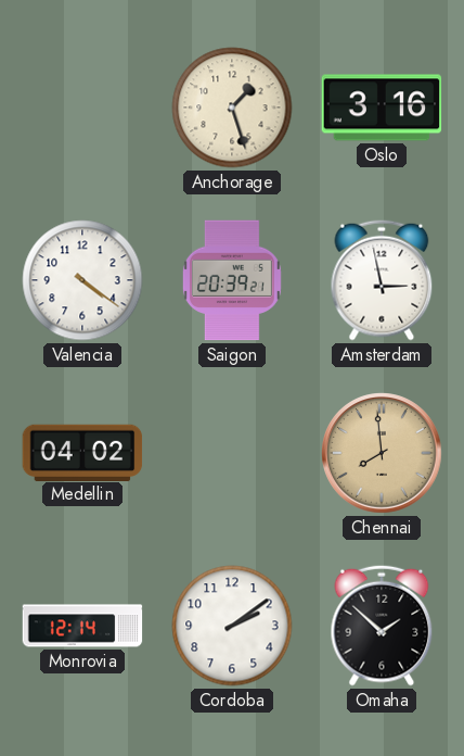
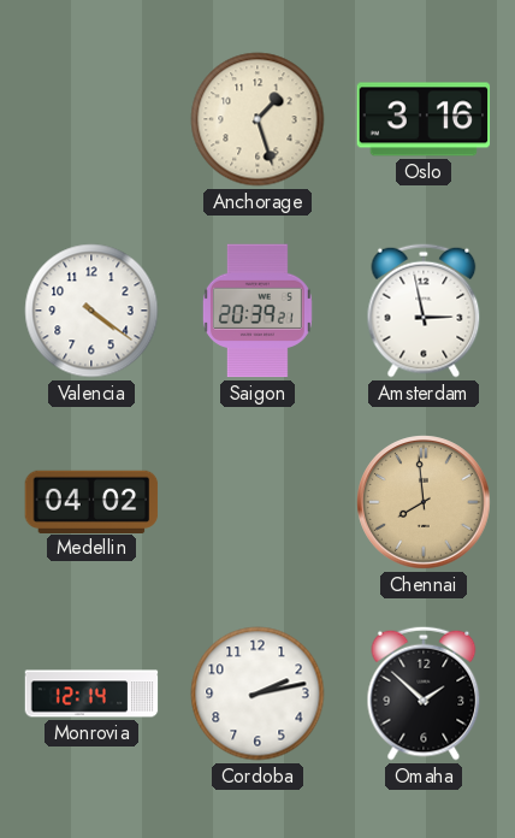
Cordoba: 2:09 -> 2:13 (257, 694)
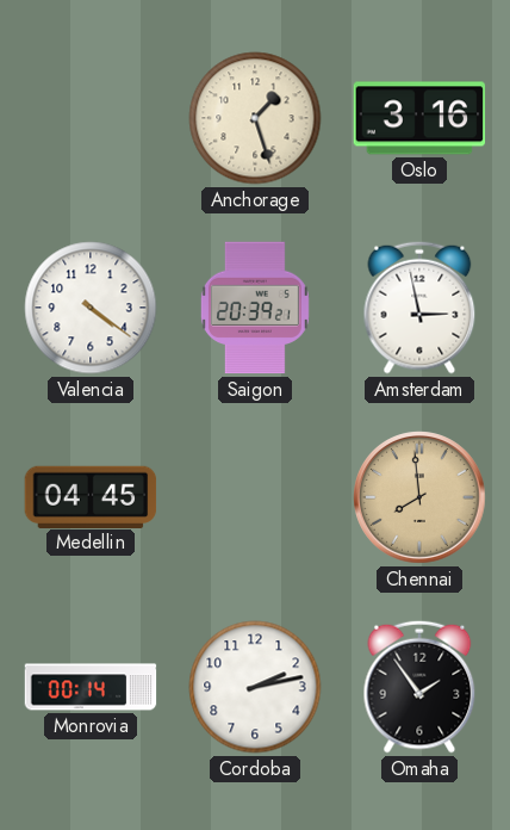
Medellin: 04:02 -> 04:45 (91, 496)
Monrovia: 12:14 -> 00:14 (91, 687)
Omaha: 1:52 -> 1:54 (419, 687)
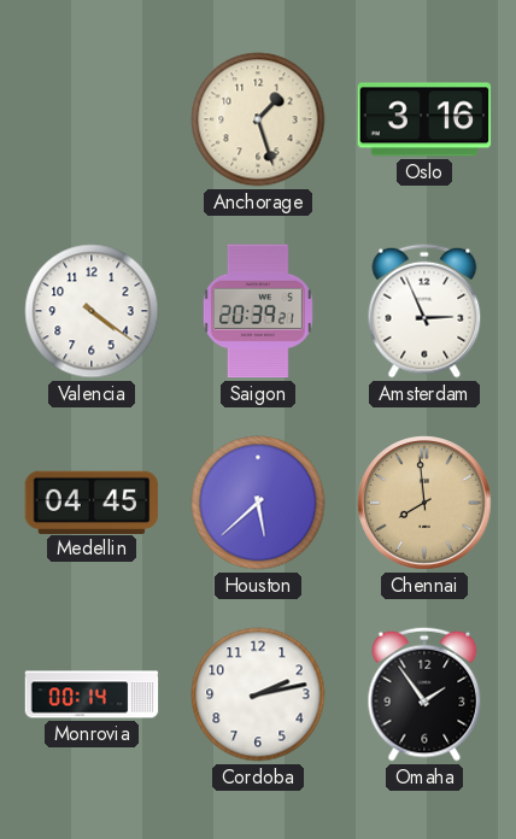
Amsterdam: 2:58 -> 2:56 (424, 311)
Houston: none -> 5:38 (258, 503)
